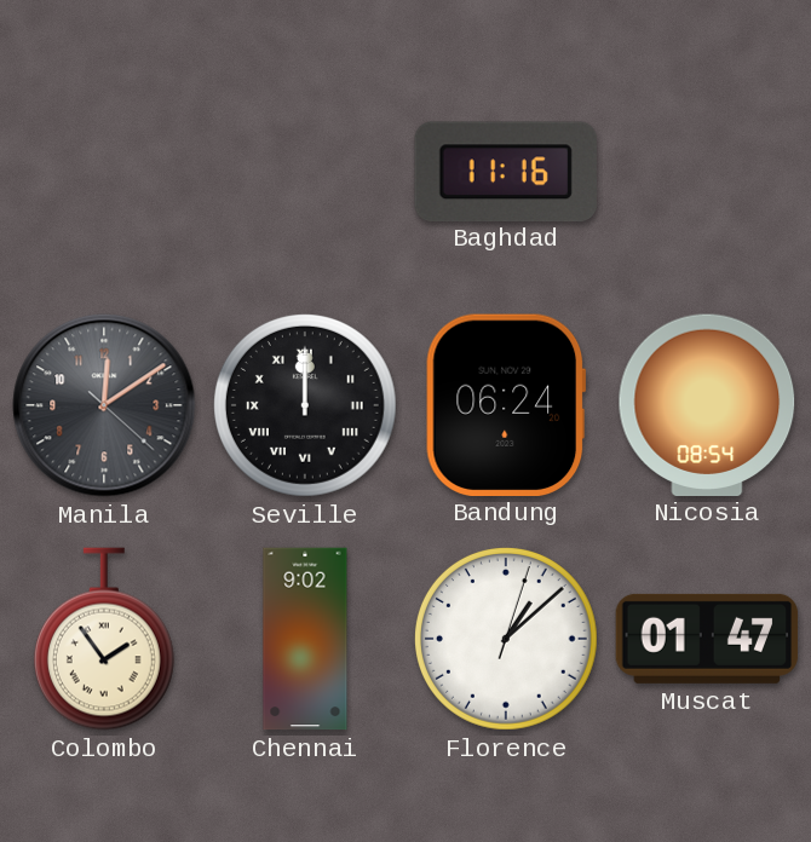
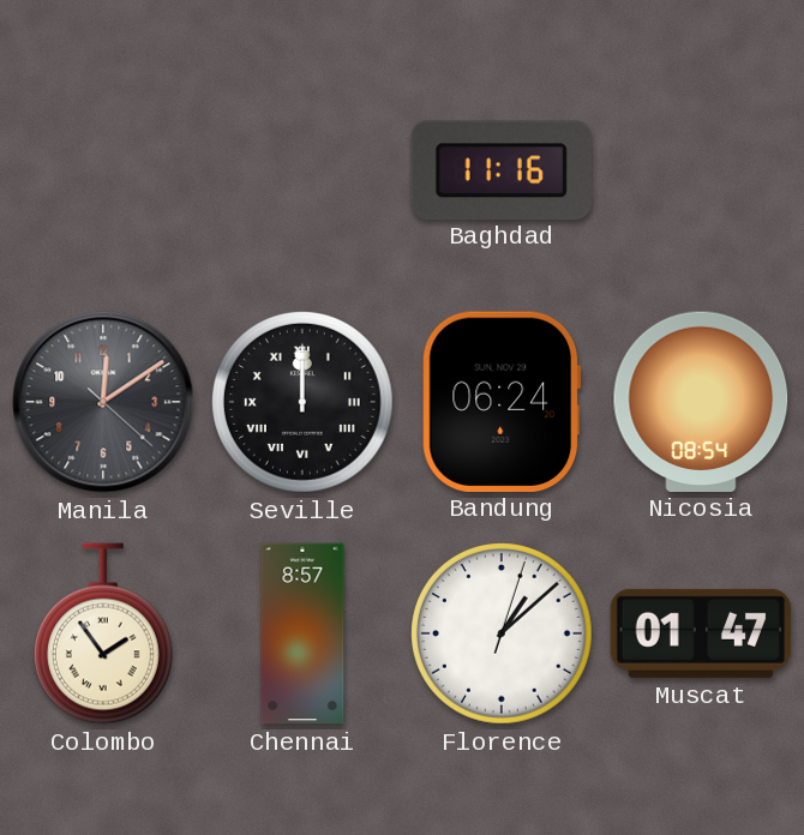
Chennai: 9:02 -> 8:57 (302, 633)
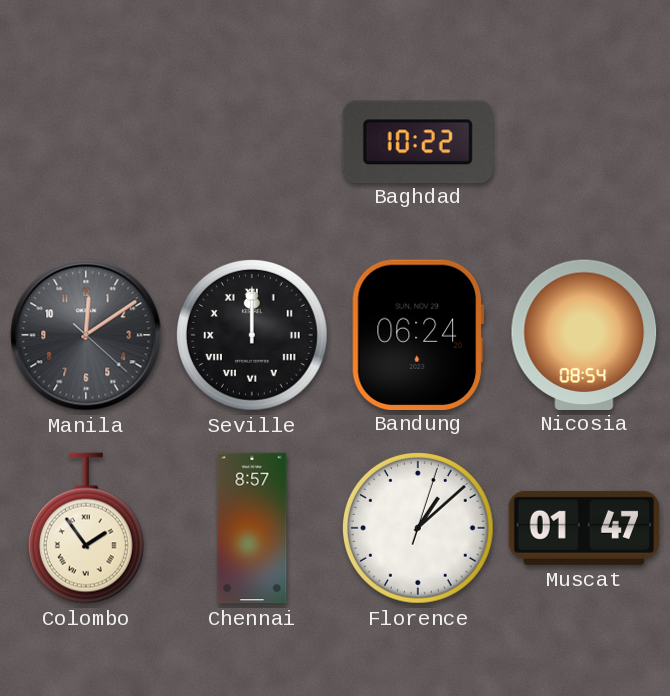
Baghdad: 11:16 -> 10:22 (418, 141)
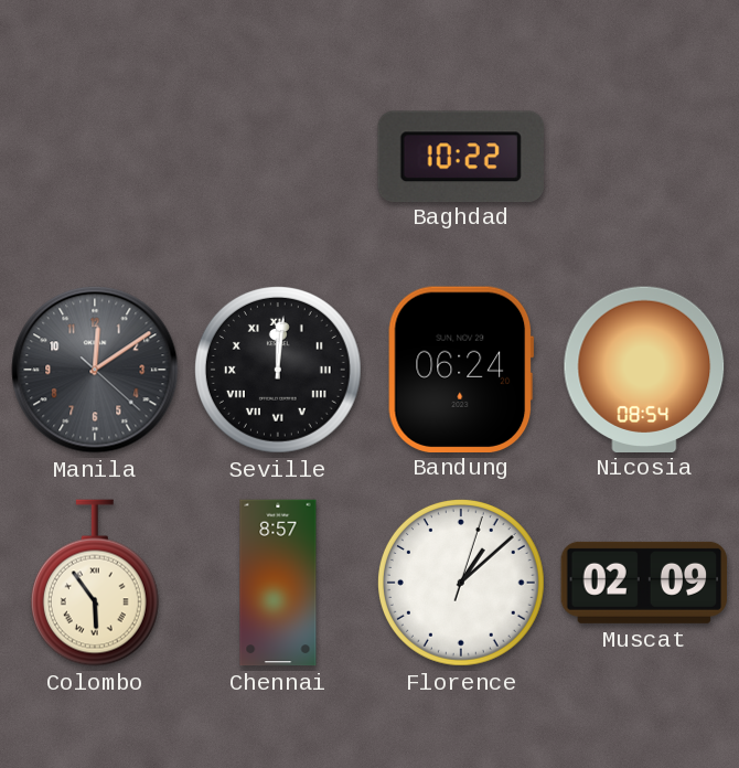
Seville: 12:00 -> 12:01 (278, 370)
Colombo: 1:54 -> 5:54 (95, 583)
Muscat: 01:47 -> 02:09 (644, 583)
